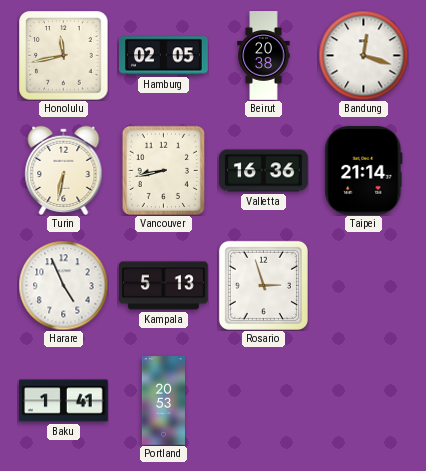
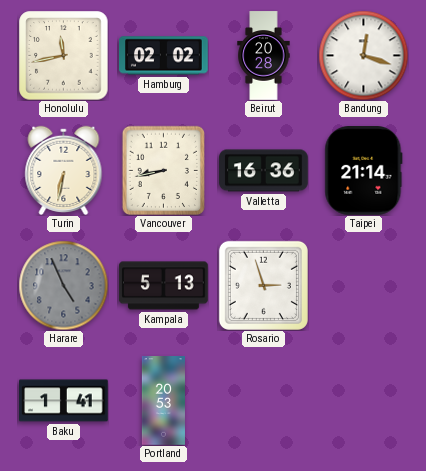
Hamburg: 02:05 -> 02:02 (164, 56)
Beirut: 20:38 -> 20:28 (264, 56)
Harare dial: white -> grey (63, 285)
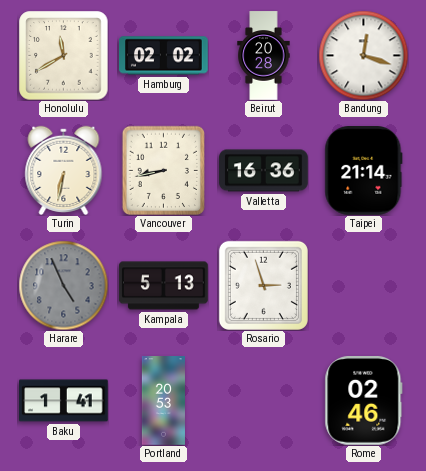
Honolulu: 11:43 -> 11:40 (63, 55)
Rome: none -> 02:46 (364, 401)
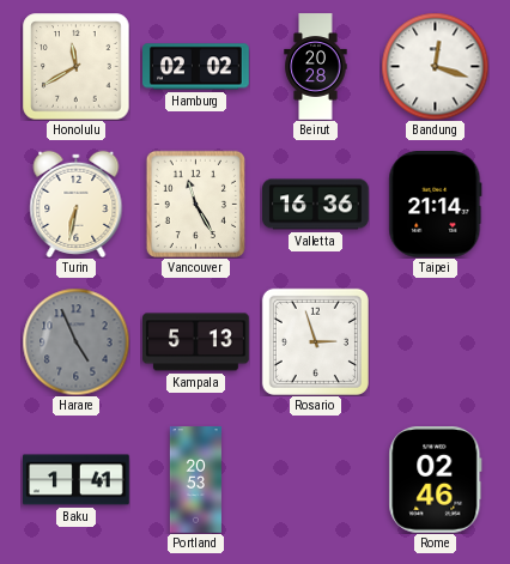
Vancouver: 8:43 -> 11:25 (195, 204)
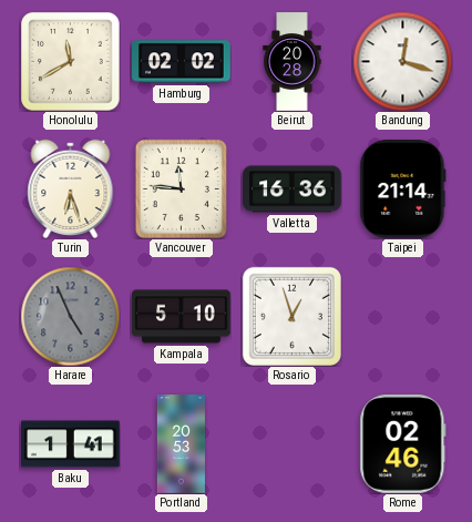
Turin: 6:32 -> 6:27 (71, 188)
Vancouver: 11:25 -> 11:46 (181, 188)
Kampala: 5:13 -> 5:10 (182, 317)
Rosario: 2:57 -> 12:57 (291, 316)
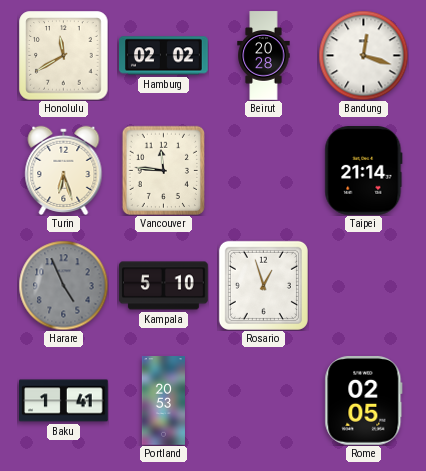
Valletta: 16:36 -> none (293, 190)
Rome: 02:46 -> 02:05 (364, 401)
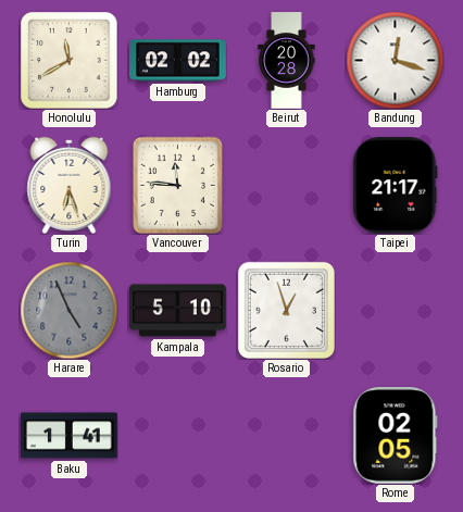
Taipei: 21:14 -> 21:17 (396, 186)
Portland: 20:53 -> none (163, 401)
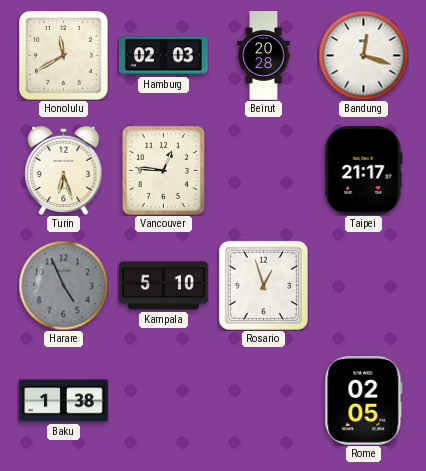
Hamburg: 02:02 -> 02:03 (164, 56)
Vancouver: 11:46 -> 12:46 (163, 170)
Baku: 1:41 -> 1:38 (64, 401)
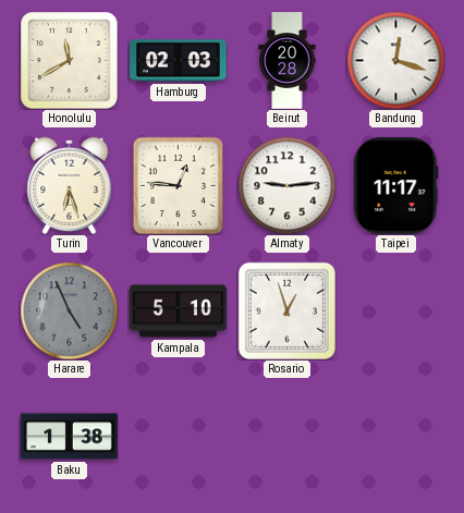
Almaty: none -> 9:14 (286, 185)
Taipei: 21:17 -> 11:17 (396, 186)
Rome: 02:05 -> none (364, 401)
